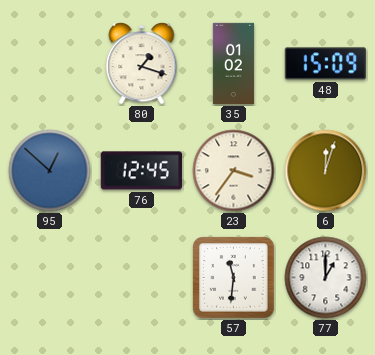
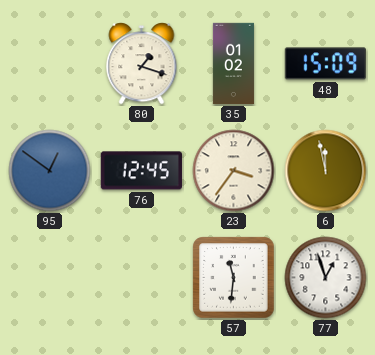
95: 12:52 -> 12:51 (50, 171)
6: 12:03 -> 11:58 (326, 171)
77: 1:00 -> 12:57 (326, 278)
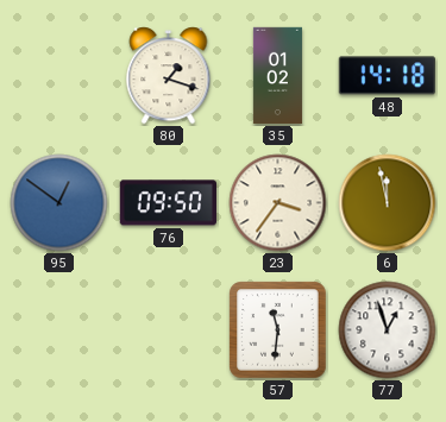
48: 15:09 -> 14:18 (387, 76)
76: 12:45 -> 09:50 (168, 203)
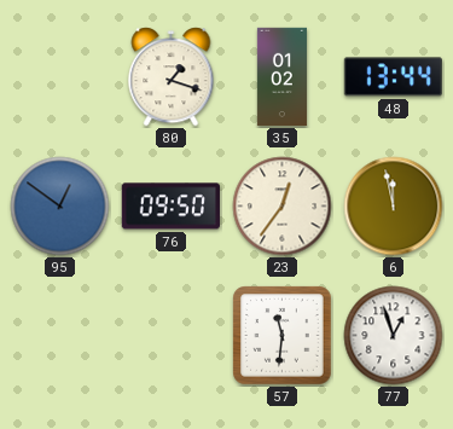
48: 14:18 -> 13:44 (393, 77)
23: 3:36 -> 12:36 (283, 207)
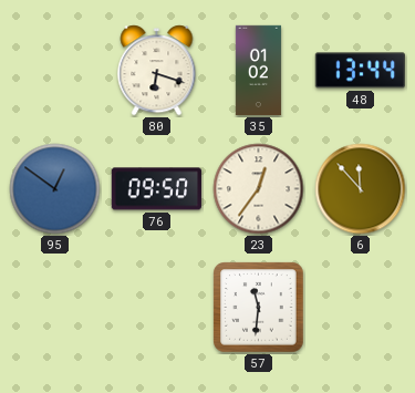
80: 1:18 -> 6:18 (157, 71)
6: 11:58 -> 11:53 (361, 189)
77: 12:57 -> none (394, 336)
